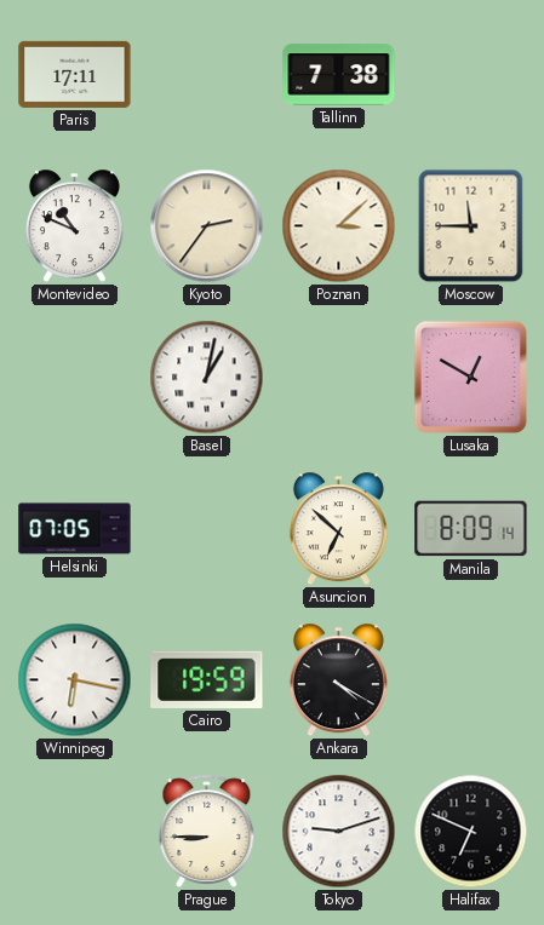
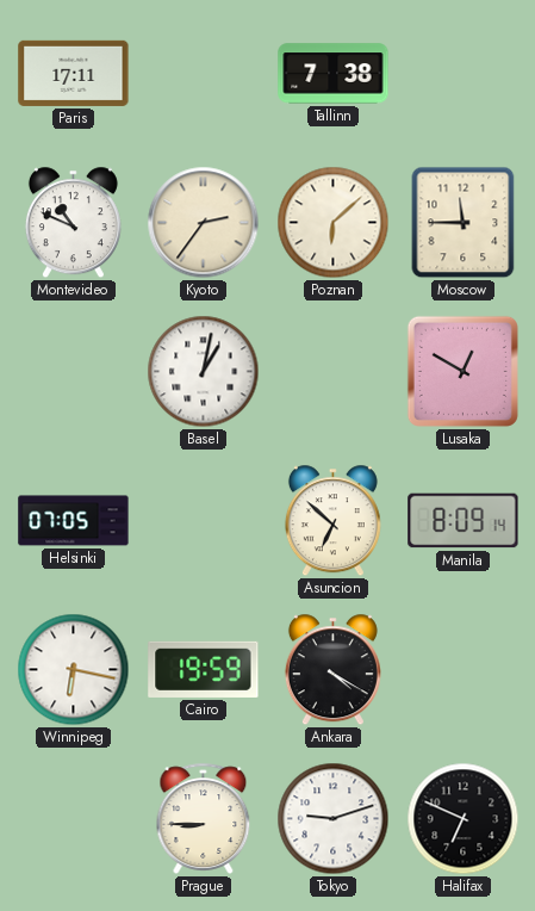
Poznan: 3:08 -> 6:08 (334, 223)
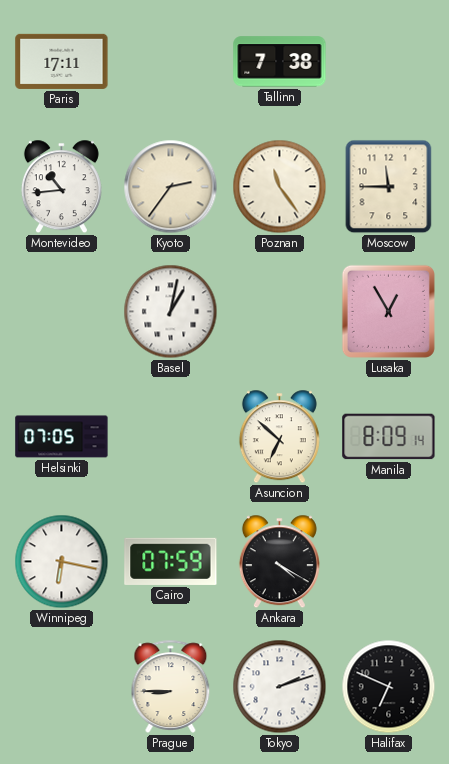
Montevideo: 10:49 -> 10:44 (61, 187)
Poznan: 6:08 -> 11:24 (280, 187)
Lusaka: 12:50 -> 12:55 (388, 311)
Cairo: 19:59 -> 07:59 (171, 561)
Tokyo: 9:12 -> 2:12 (280, 687)
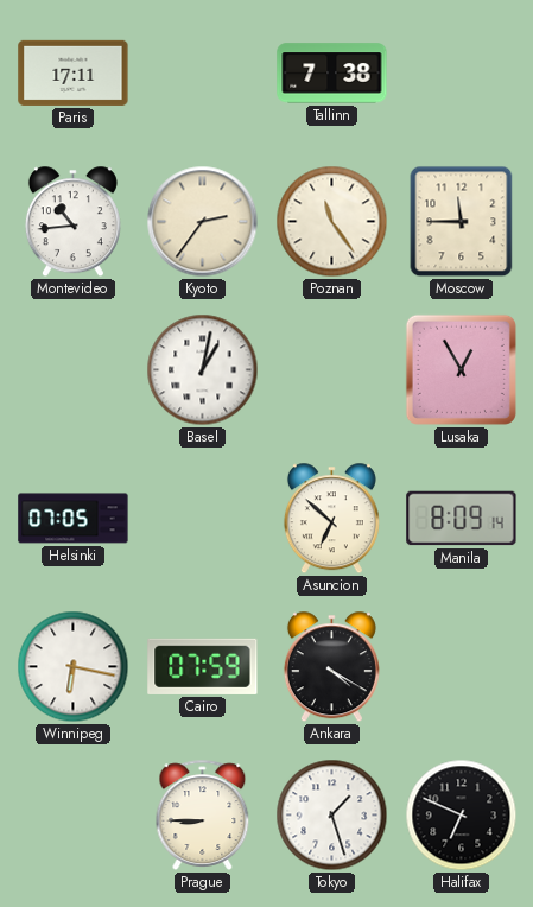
Tokyo: 2:12 -> 1:27 (332, 816)
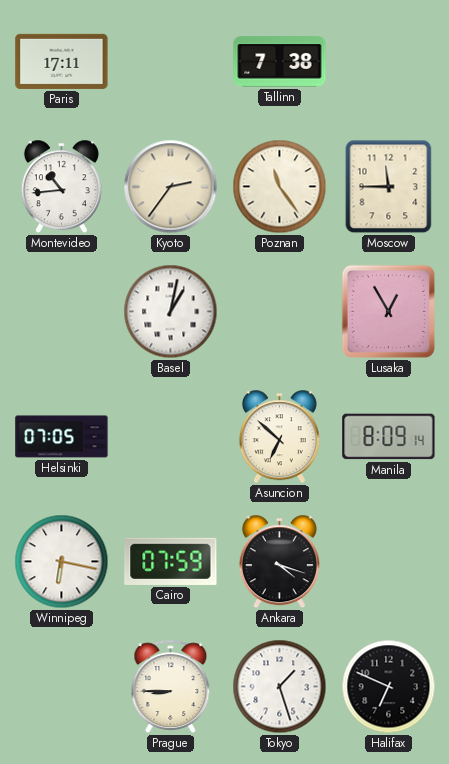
Ankara: 4:20 -> 4:18 (279, 562)
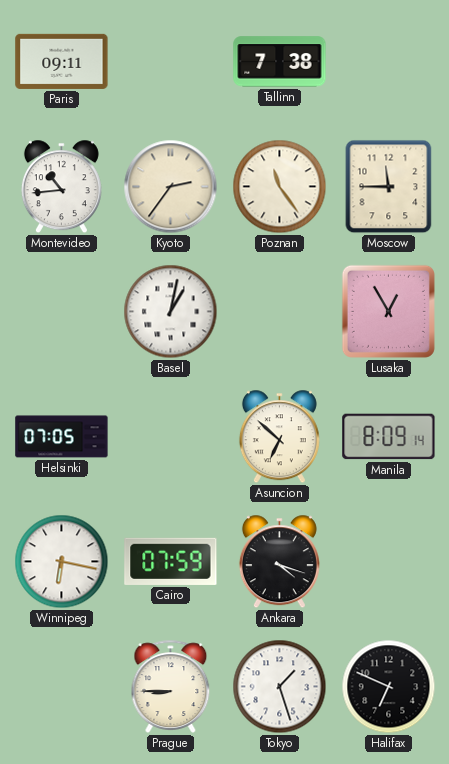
Paris: 17:11 -> 09:11 (62, 61)
